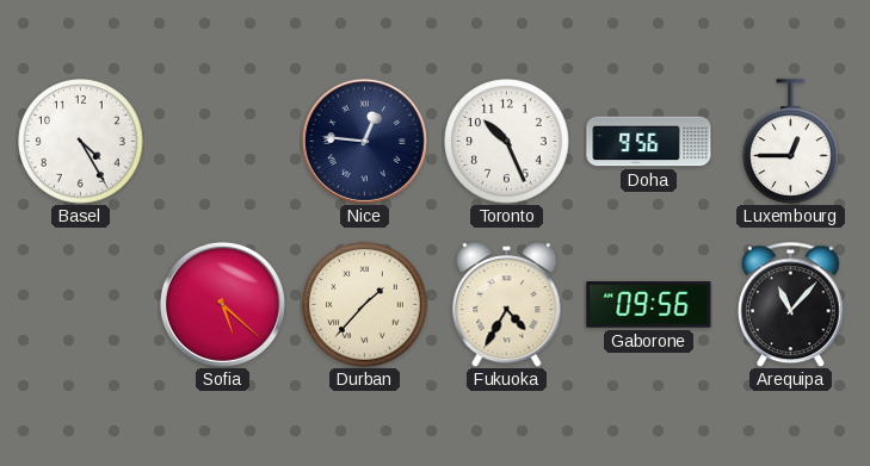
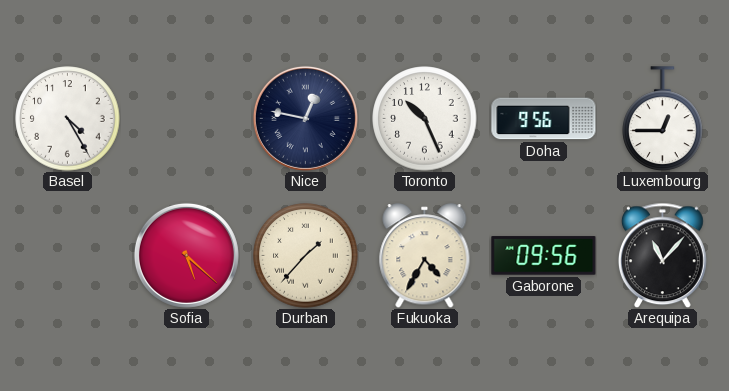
Nice: 12:46 -> 12:47 (305, 118)
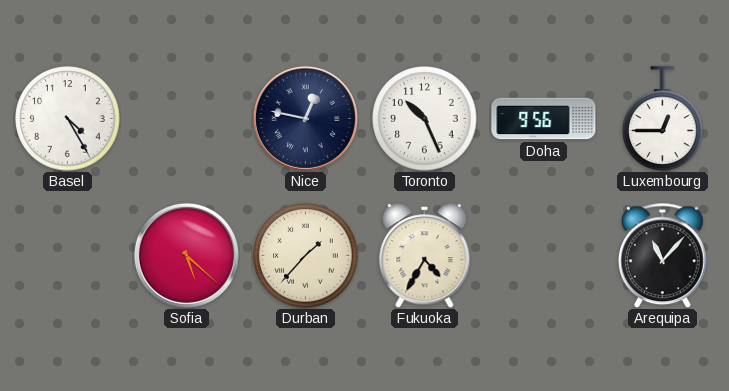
Gaborone: 09:56 -> none (544, 256)
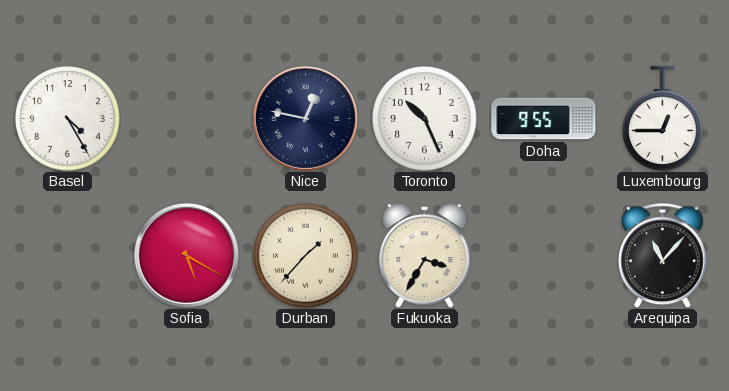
Doha: 9:56 -> 9:55 (544, 119)
Sofia: 5:22 -> 5:20 (186, 255)
Fukuoka: 4:35 -> 3:35 (425, 256)
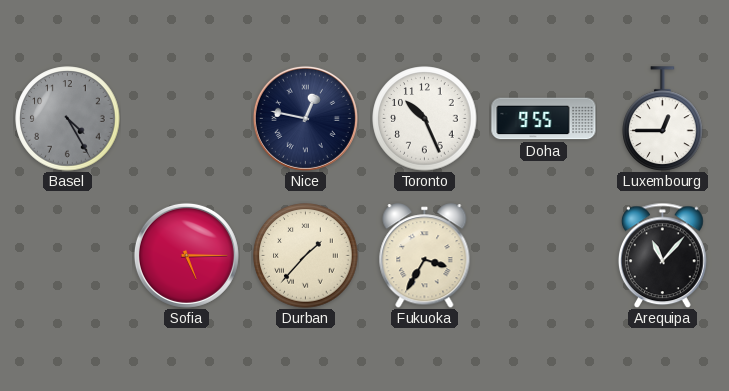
Basel dial: white -> grey (68, 119)
Sofia: 5:20 -> 5:15 (186, 255)
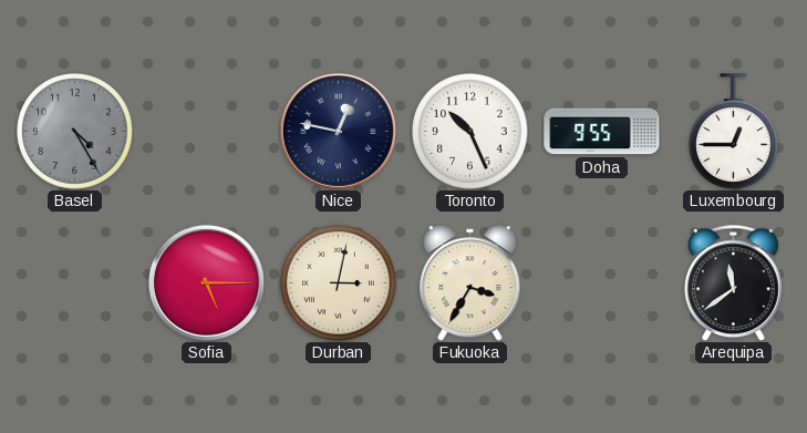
Durban: 1:37 -> 3:02 (339, 283)
Arequipa: 11:07 -> 11:39 (734, 282)
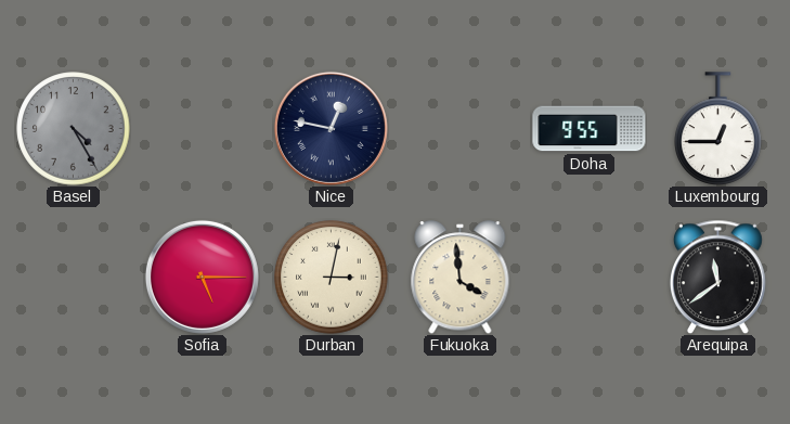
Toronto: 10:26 -> none (470, 132)
Fukuoka: 3:35 -> 3:59 (461, 278)
